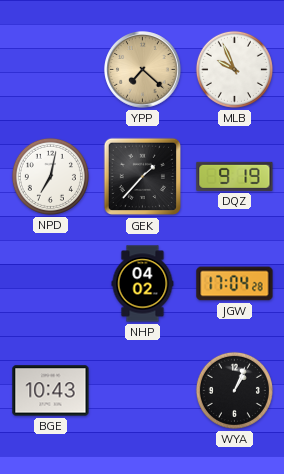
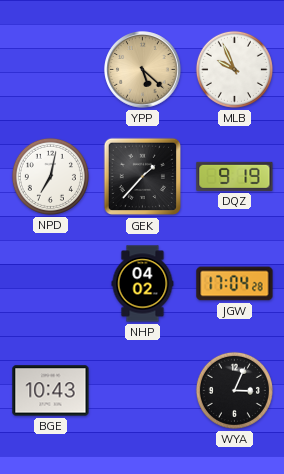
YPP: 7:22 -> 5:22 (143, 70)
WYA: 1:04 -> 3:04 (234, 390)
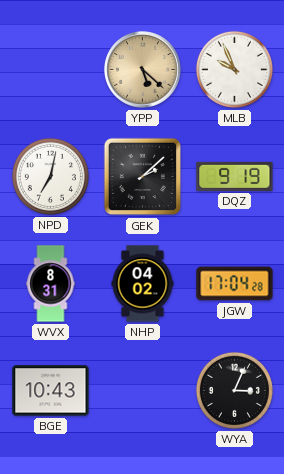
GEK: 1:37 -> 2:08 (143, 177)
WVX: none -> 8:31 (51, 284)
